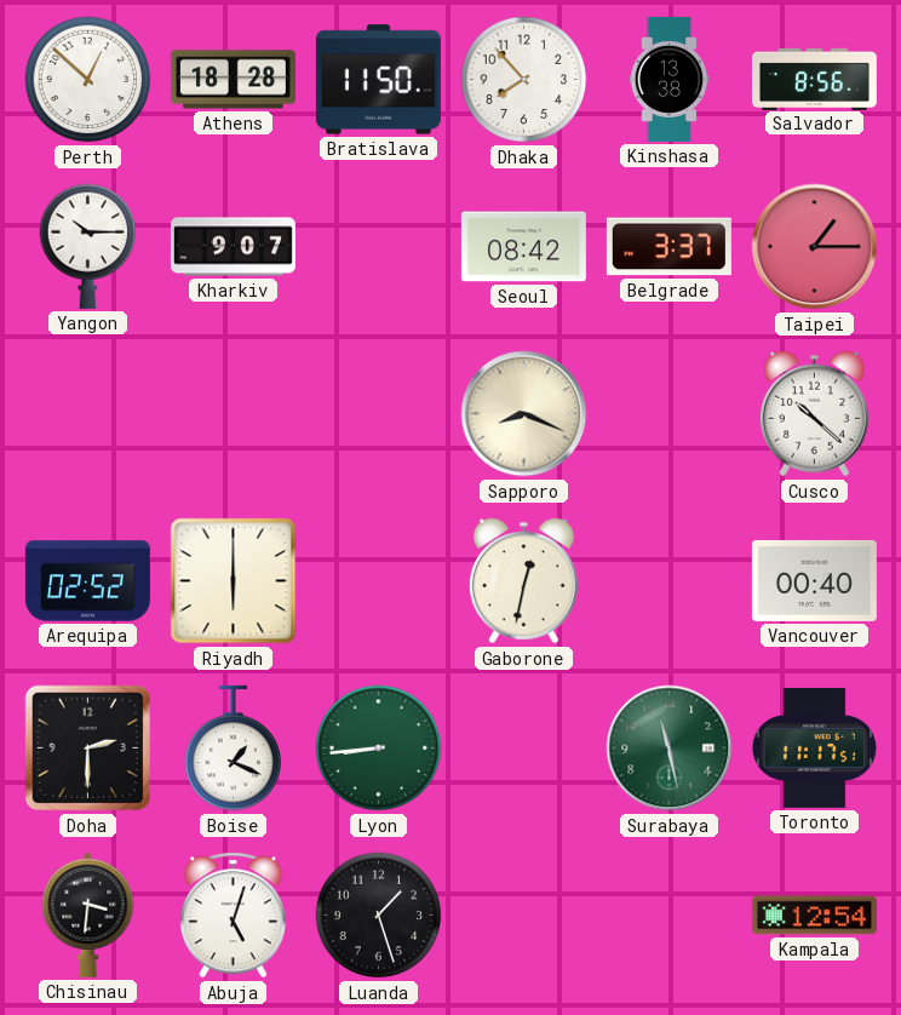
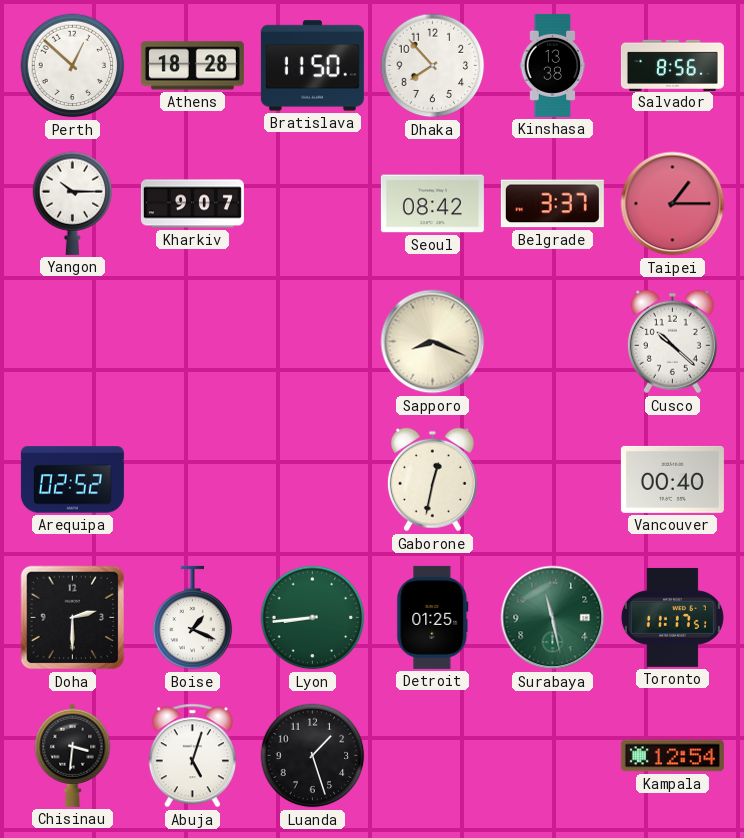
Riyadh: 6:00 -> none (234, 581)
Detroit: none -> 01:25 (433, 617)
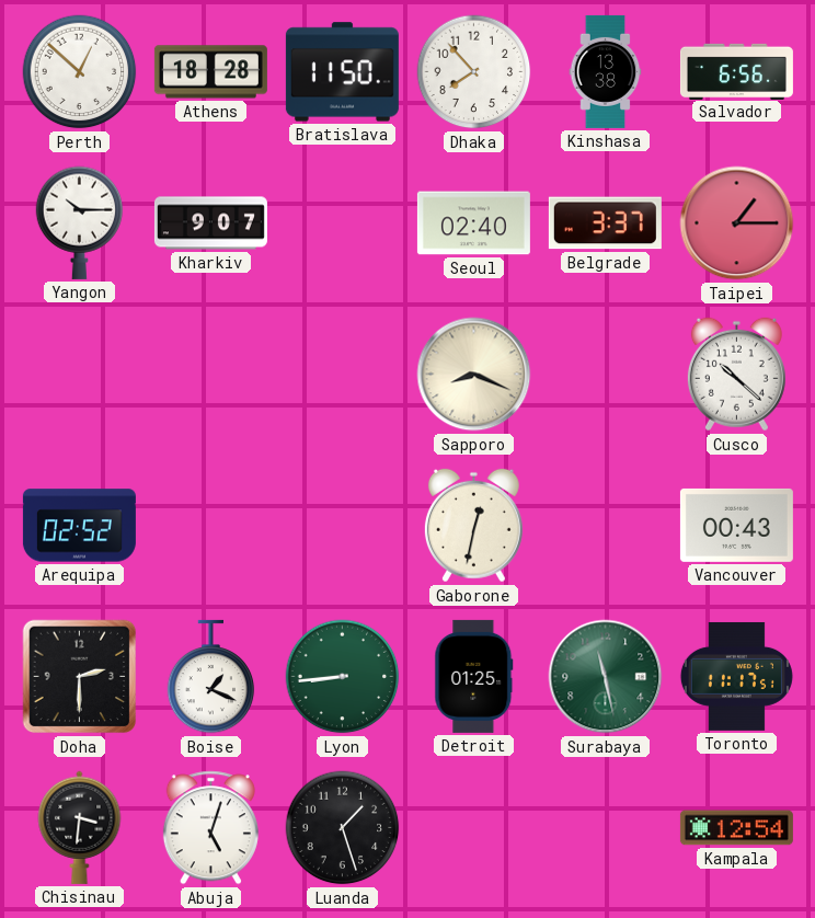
Salvador: 8:56 -> 6:56 (736, 71)
Seoul: 08:42 -> 02:40 (473, 223)
Vancouver: 00:40 -> 00:43 (736, 525)
